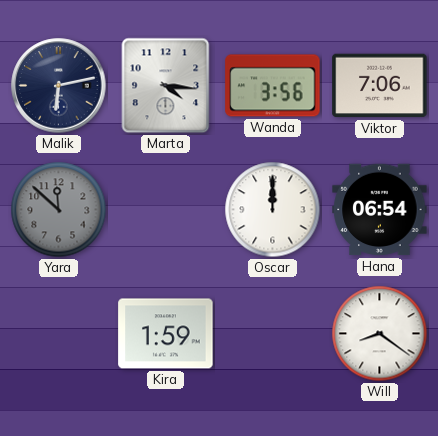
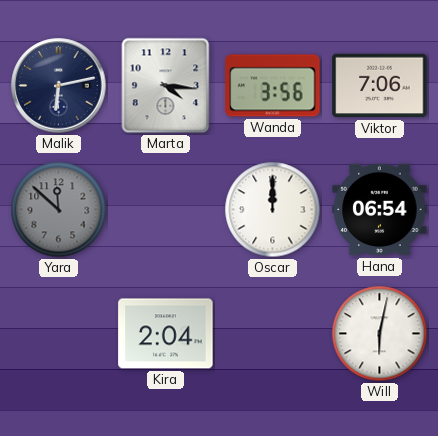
Kira: 1:59 -> 2:04 (166, 334)
Will: 8:21 -> 6:02 (380, 334)
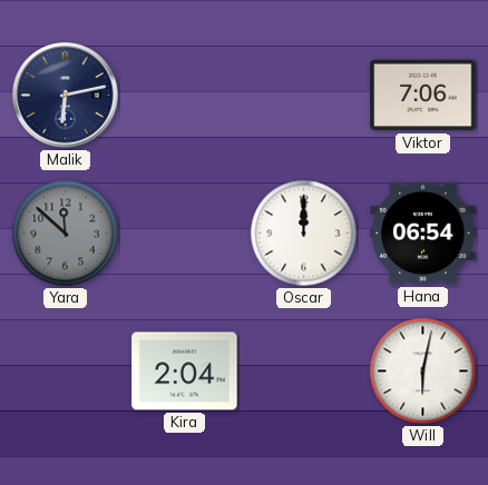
Marta: 4:16 -> none (166, 86)
Wanda: 3:56 -> none (273, 86)
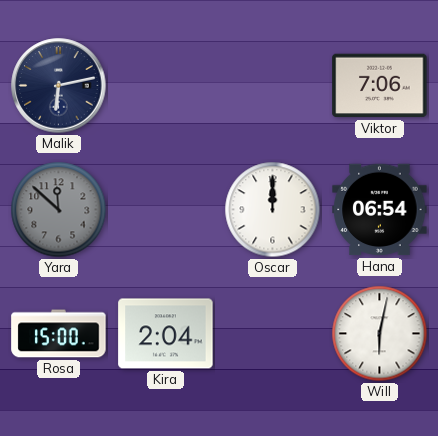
Rosa: none -> 15:00 (59, 334)
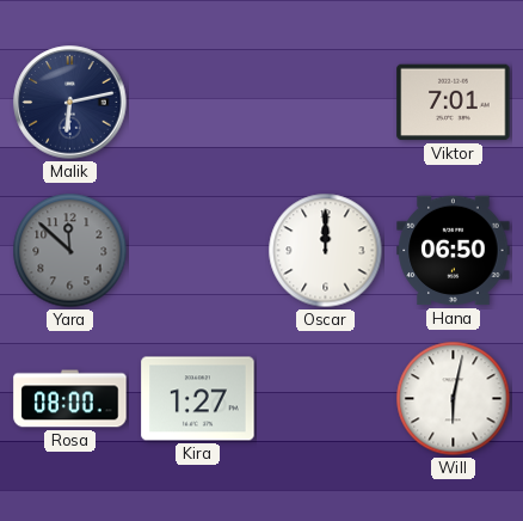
Viktor: 7:06 -> 7:01 (454, 103)
Hana: 06:54 -> 06:50 (454, 251)
Rosa: 15:00 -> 08:00 (70, 399)
Kira: 2:04 -> 1:27 (198, 399)
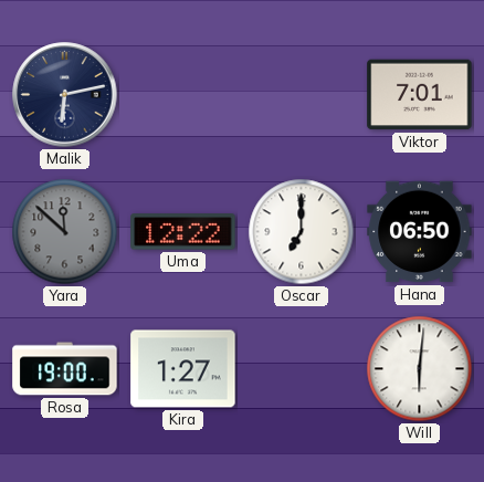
Uma: none -> 12:22 (183, 232)
Oscar: 12:00 -> 7:00 (302, 232)
Rosa: 08:00 -> 19:00 (65, 369)
Will: 6:02 -> 6:01 (420, 369)
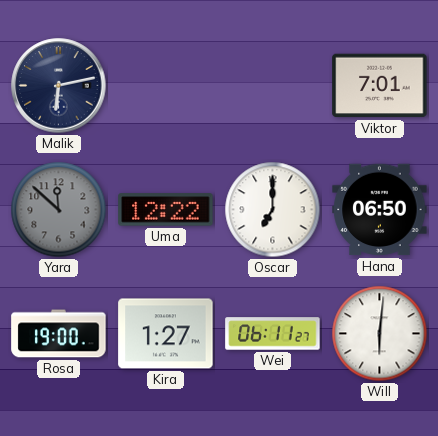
Wei: none -> 06:11 (273, 334)
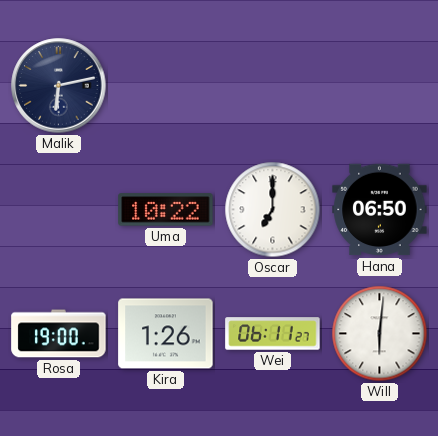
Viktor: 7:01 -> none (380, 86)
Yara: 11:52 -> none (59, 210)
Uma: 12:22 -> 10:22 (166, 210)
Kira: 1:27 -> 1:26 (166, 334)
